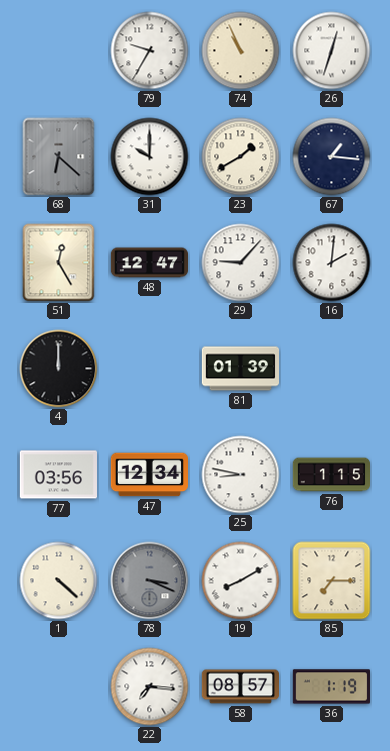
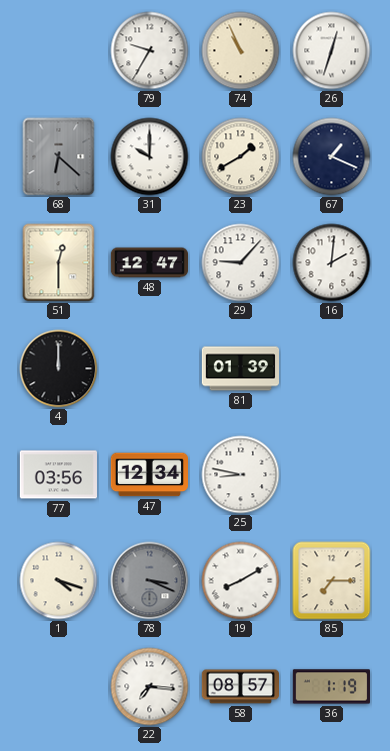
67: 1:16 -> 1:19 (332, 157)
51: 12:25 -> 12:30 (59, 263)
76: 1:15 -> none (331, 475)
1: 4:22 -> 4:18 (59, 581)
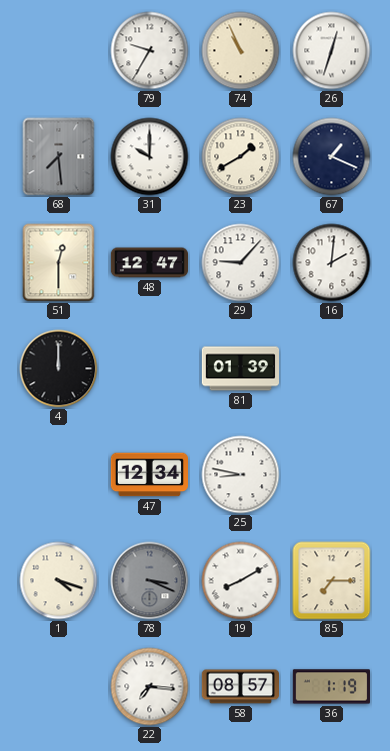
68: 6:22 -> 7:29 (59, 157)
77: 03:56 -> none (58, 475)
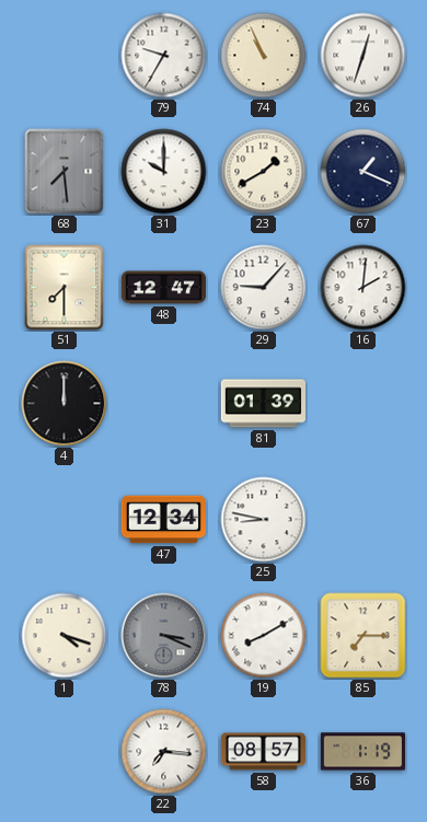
51: 12:30 -> 7:30 (65, 288)
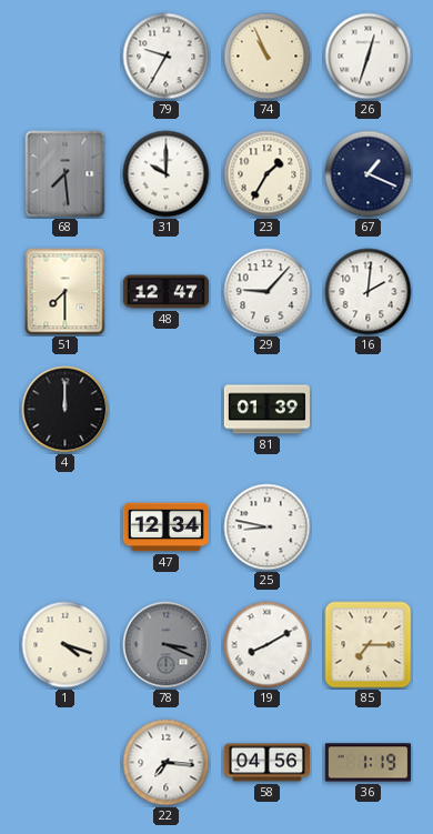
23: 1:40 -> 1:35 (268, 174)
58: 08:57 -> 04:56 (266, 763)
